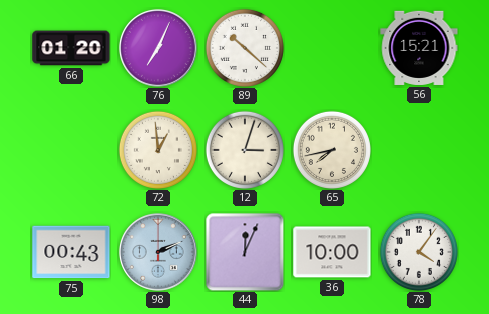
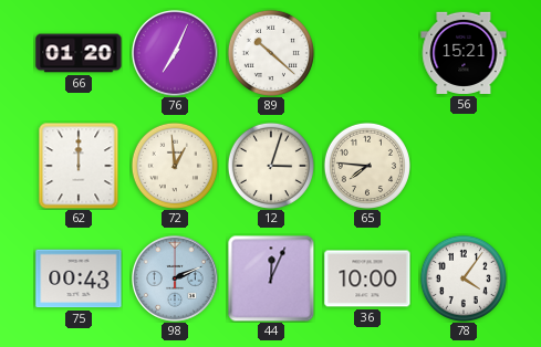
62: none -> 12:00 (79, 166)
65: 7:43 -> 7:46 (367, 166)
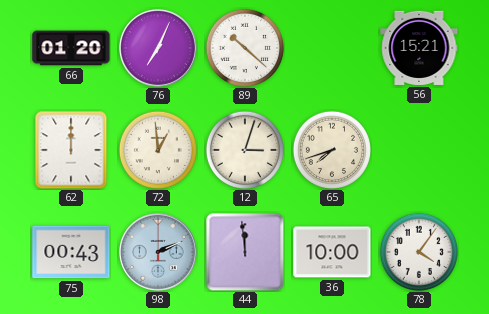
65: 7:46 -> 7:42 (332, 150)
44: 12:04 -> 11:59 (245, 252)
